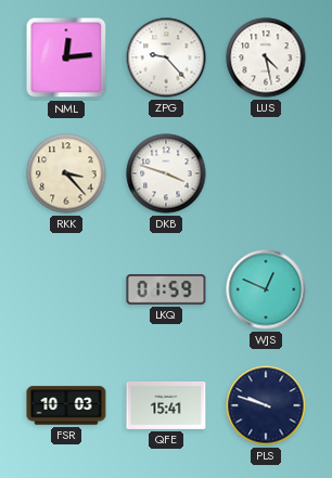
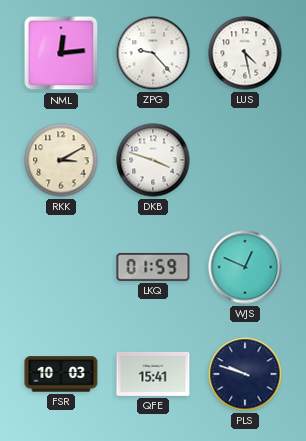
RKK: 3:23 -> 3:10 (61, 160)
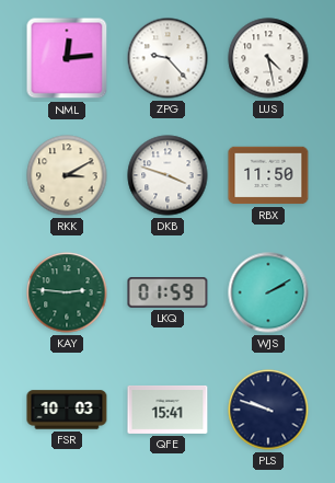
RBX: none -> 11:50 (268, 175)
KAY: none -> 2:46 (67, 292)
WJS: 12:49 -> 2:10 (268, 292)
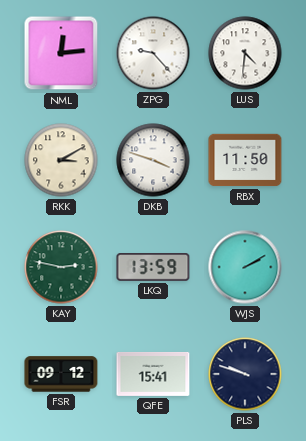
LUS: 4:28 -> 4:31 (245, 53)
KAY: 2:46 -> 2:47 (61, 267)
LKQ: 01:59 -> 13:59 (153, 268)
FSR: 10:03 -> 09:12 (61, 374)
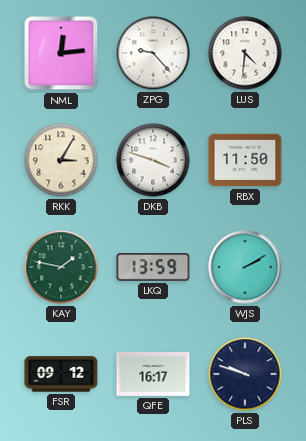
RKK: 3:10 -> 3:05 (61, 160)
KAY: 2:47 -> 1:47 (61, 267)
QFE: 15:41 -> 16:17 (153, 374)
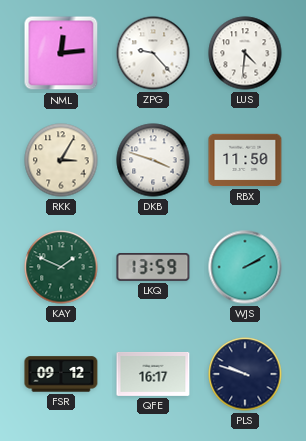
KAY: 1:47 -> 1:49 (61, 267)
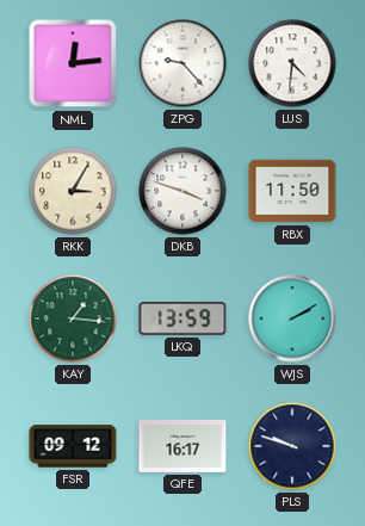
KAY: 1:49 -> 1:16 (73, 318)
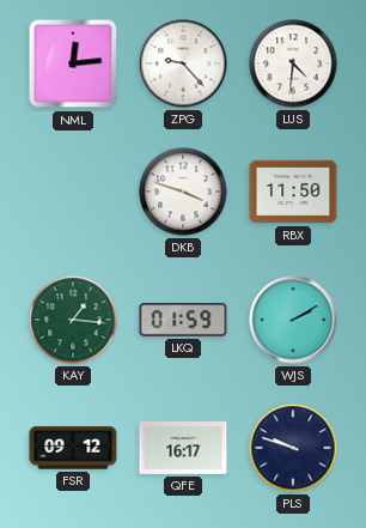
RKK: 3:05 -> none (73, 191)
LKQ: 13:59 -> 01:59 (183, 321)
